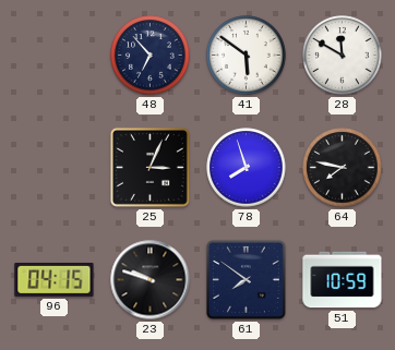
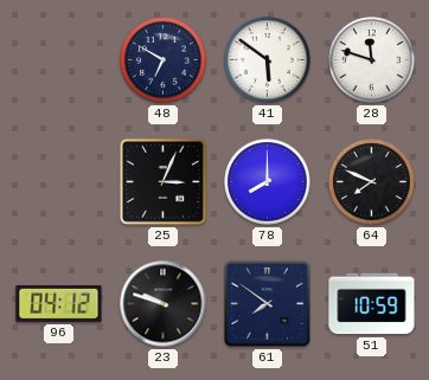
48: 6:53 -> 6:50 (164, 60)
28: 11:50 -> 11:48 (372, 60)
78: 7:57 -> 8:00 (268, 182)
64: 7:47 -> 7:49 (372, 182)
96: 04:15 -> 04:12 (59, 303)
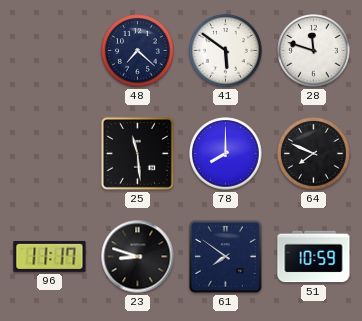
48: 6:50 -> 7:22 (138, 51)
25: 3:04 -> 11:29 (137, 153)
96: 04:12 -> 11:17 (50, 256)
23: 9:48 -> 8:48 (138, 257)
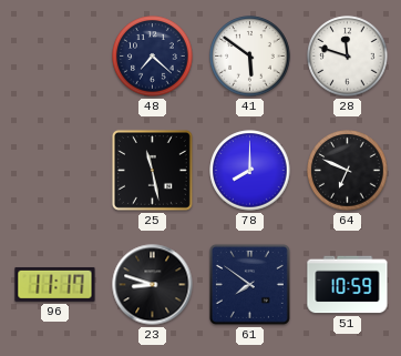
25: 11:29 -> 11:28 (152, 170)
64: 7:49 -> 6:49 (348, 171)
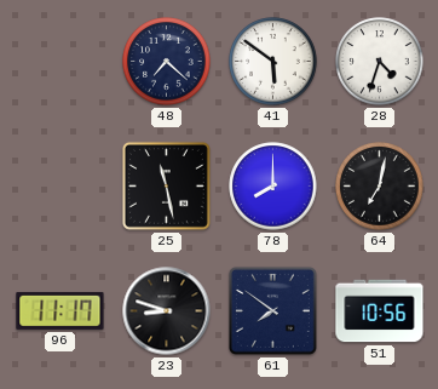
28: 11:48 -> 4:33 (380, 62)
64: 6:49 -> 7:02 (380, 187)
51: 10:59 -> 10:56 (380, 311)
